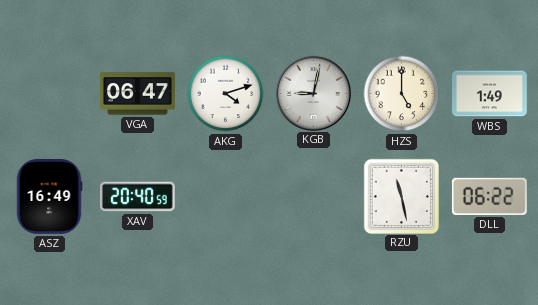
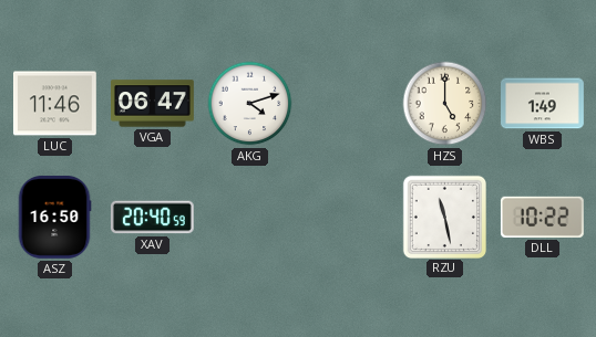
LUC: none -> 11:46 (55, 104)
KGB: 9:02 -> none (313, 93)
ASZ: 16:49 -> 16:50 (54, 218)
DLL: 06:22 -> 10:22 (542, 217)
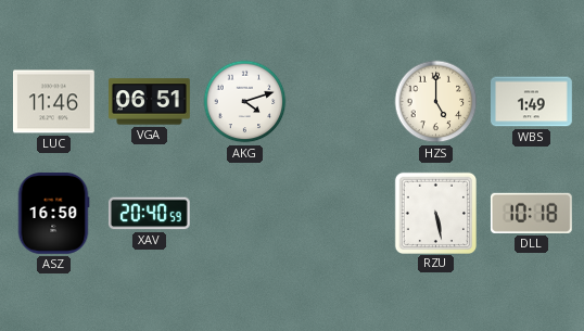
VGA: 06:47 -> 06:51 (150, 102)
RZU: 11:28 -> 5:28 (435, 213)
DLL: 10:22 -> 10:18 (531, 213)
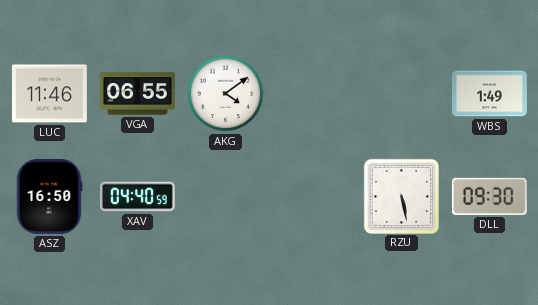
VGA: 06:51 -> 06:55 (138, 94)
AKG: 4:12 -> 4:09 (226, 94)
HZS: 5:00 -> none (436, 102)
XAV: 20:40 -> 04:40 (137, 197)
DLL: 10:18 -> 09:30 (489, 196)
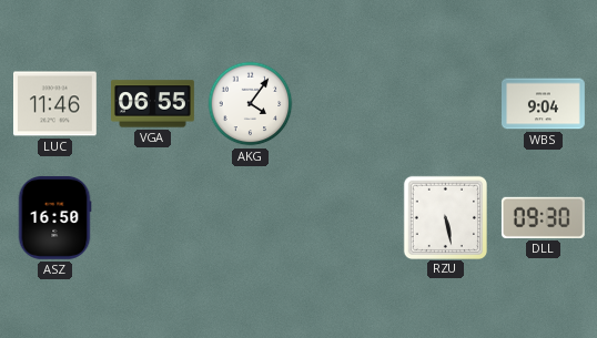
AKG: 4:09 -> 4:06 (251, 104)
WBS: 1:49 -> 9:04 (544, 104)
XAV: 04:40 -> none (137, 197)
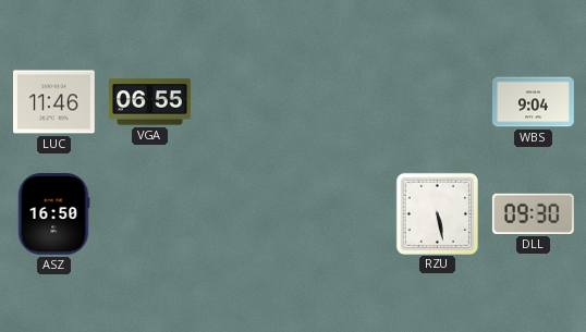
AKG: 4:06 -> none (251, 104)
